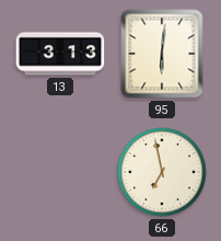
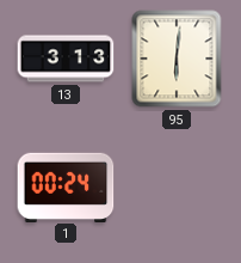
1: none -> 00:24 (66, 186)
66: 6:58 -> none (162, 172)
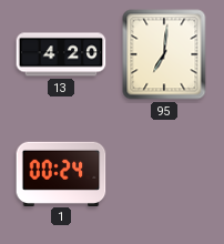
13: 3:13 -> 4:20 (61, 54)
95: 6:01 -> 7:01 (164, 54)
